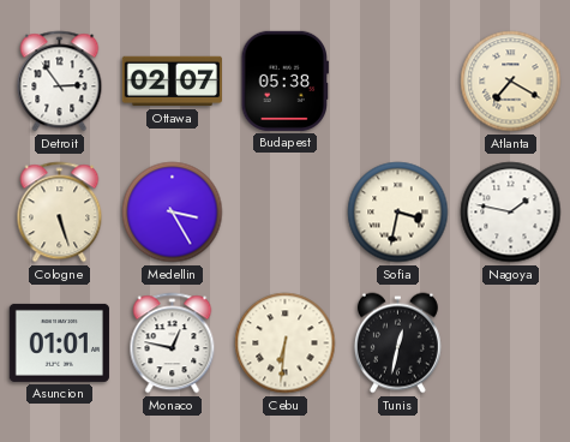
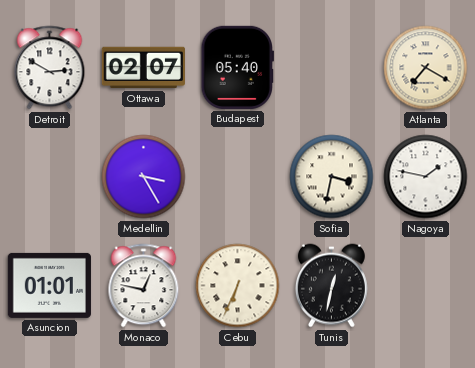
Detroit: 2:54 -> 2:50 (50, 68)
Budapest: 05:38 -> 05:40 (237, 67)
Cologne: 5:27 -> none (60, 213)
Cebu: 6:31 -> 6:34 (238, 286)
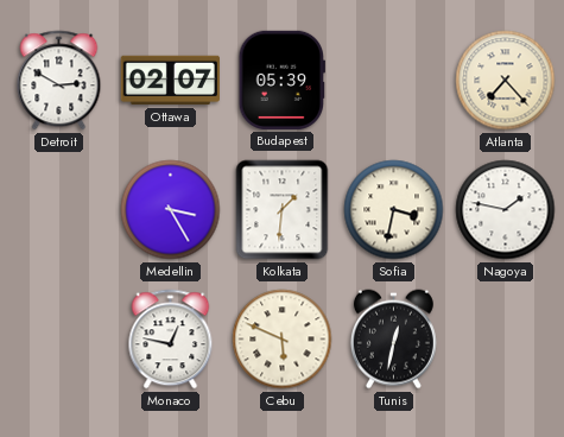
Budapest: 05:40 -> 05:39 (281, 80)
Atlanta: 7:20 -> 7:23 (506, 81)
Kolkata: none -> 1:31 (283, 210)
Asuncion: 01:01 -> none (49, 285)
Cebu: 6:34 -> 5:49 (283, 340)
